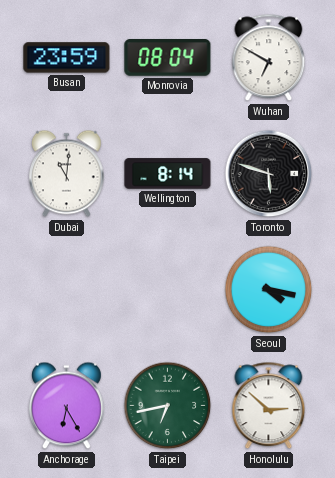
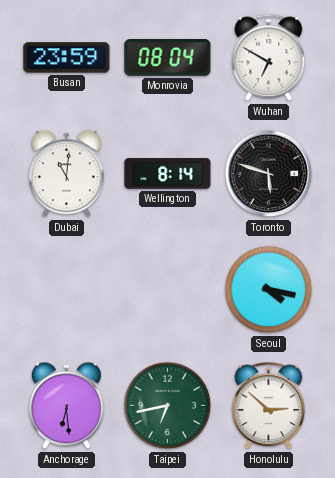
Anchorage: 6:25 -> 6:29 (67, 406)
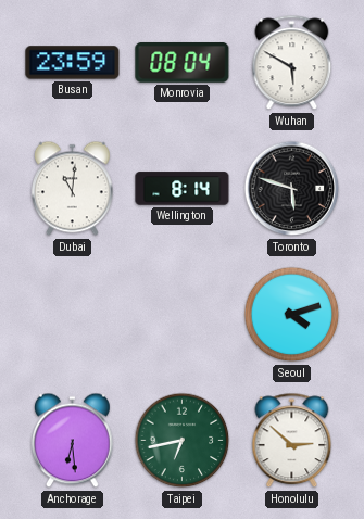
Wuhan: 6:50 -> 5:50 (292, 63)
Seoul: 4:17 -> 4:12 (292, 315)
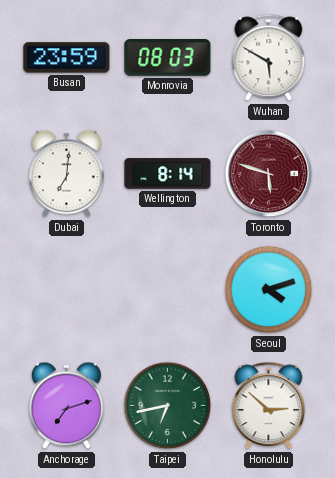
Monrovia: 08:04 -> 08:03 (168, 58)
Dubai: 11:01 -> 7:01 (67, 174)
Toronto dial: black -> burgundy (269, 174)
Anchorage: 6:29 -> 7:12 (67, 406)
